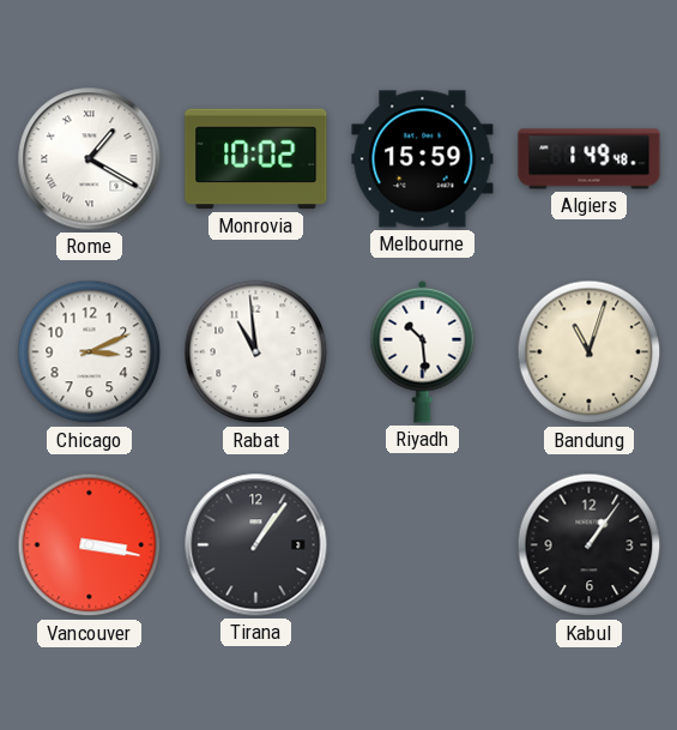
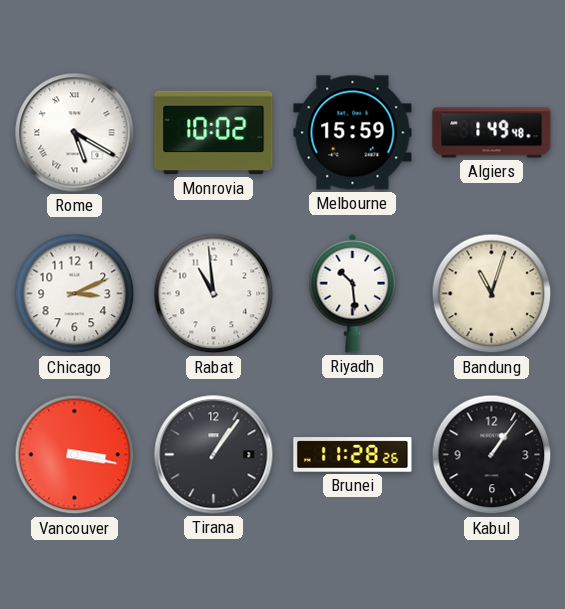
Rome: 1:20 -> 5:20 (75, 133)
Brunei: none -> 11:28 (353, 455)
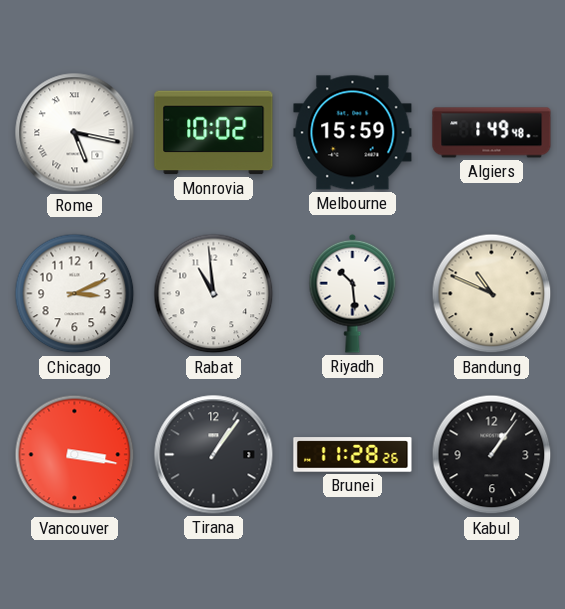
Rome: 5:20 -> 5:17 (75, 133)
Bandung: 11:03 -> 10:49 (492, 294)
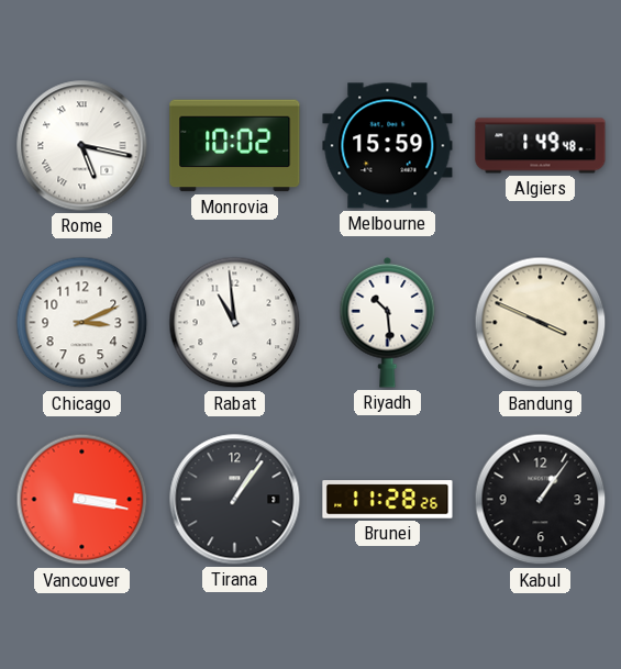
Bandung: 10:49 -> 3:49 (541, 323)
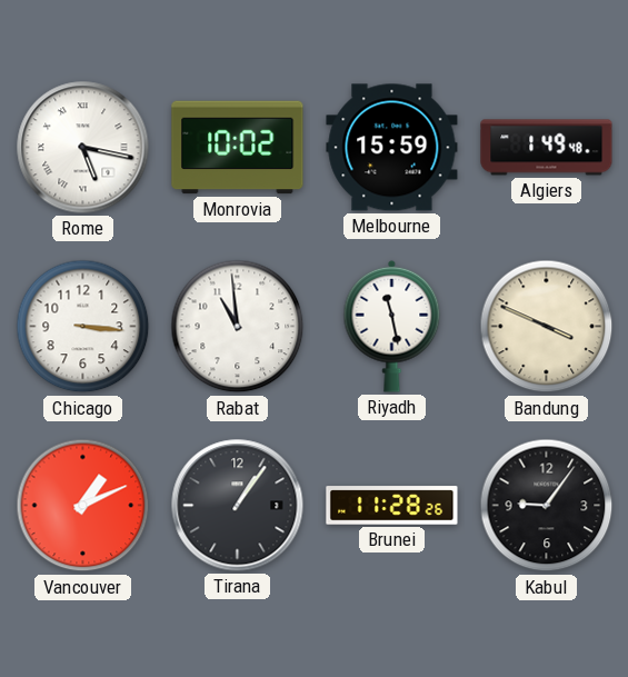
Chicago: 3:11 -> 3:16 (83, 327)
Riyadh: 10:29 -> 11:28 (392, 326)
Vancouver: 3:17 -> 1:11 (83, 506)
Kabul: 1:06 -> 9:06 (547, 506)
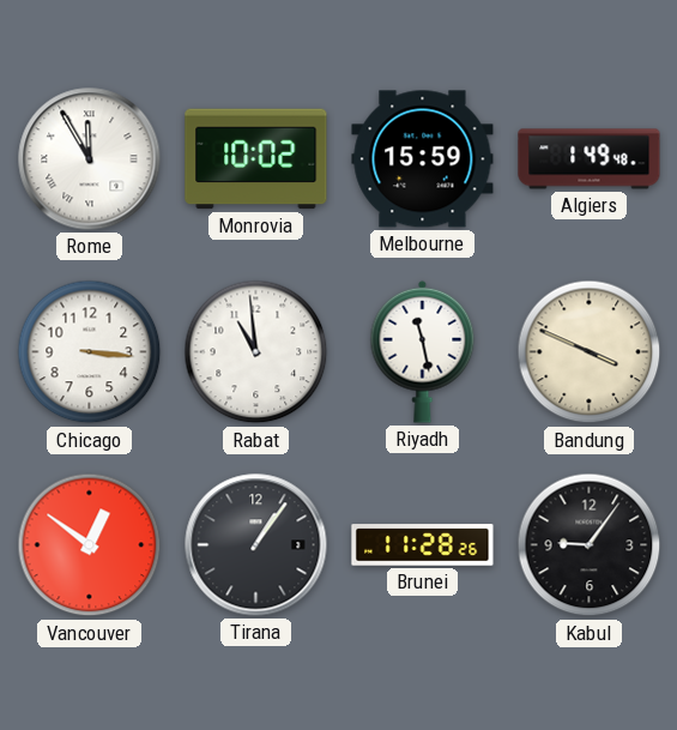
Rome: 5:17 -> 11:55 (90, 159)
Vancouver: 1:11 -> 12:51 (90, 545)
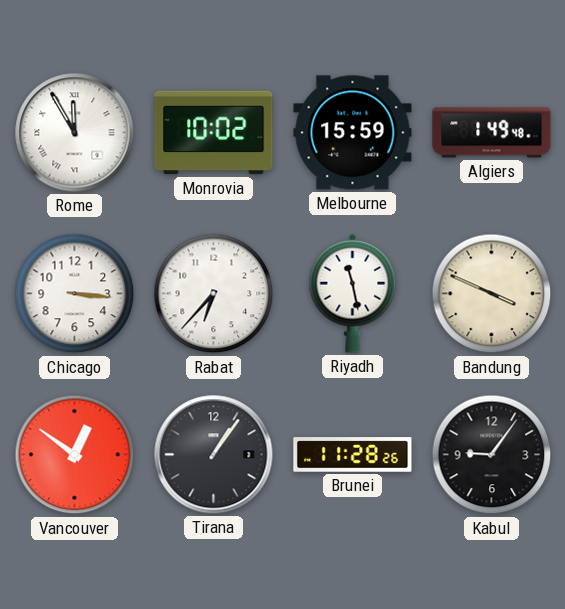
Rabat: 10:59 -> 6:37 (214, 294)
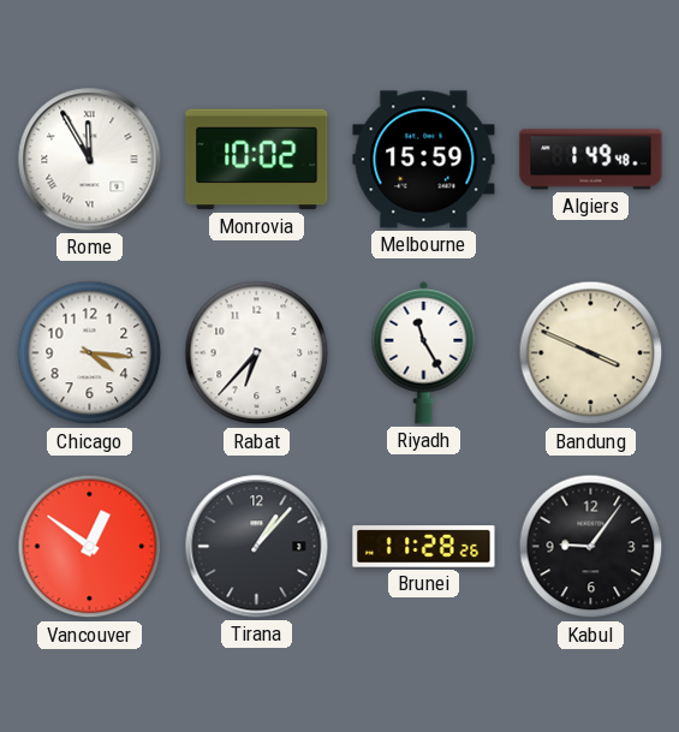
Chicago: 3:16 -> 4:16 (90, 353)
Riyadh: 11:28 -> 11:25 (424, 352)
Tirana: 1:06 -> 1:07 (257, 547)
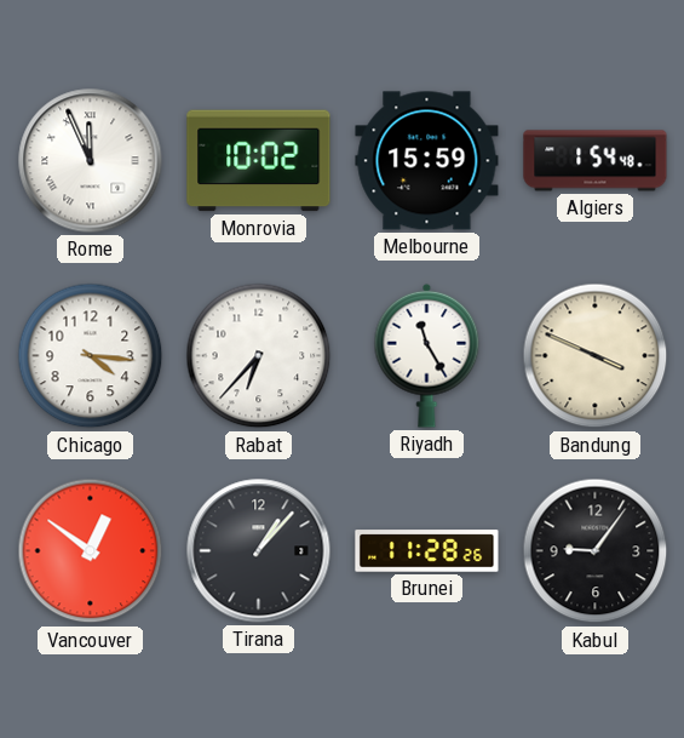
Rome: 11:55 -> 11:56 (91, 161)
Algiers: 1:49 -> 1:54 (596, 161)
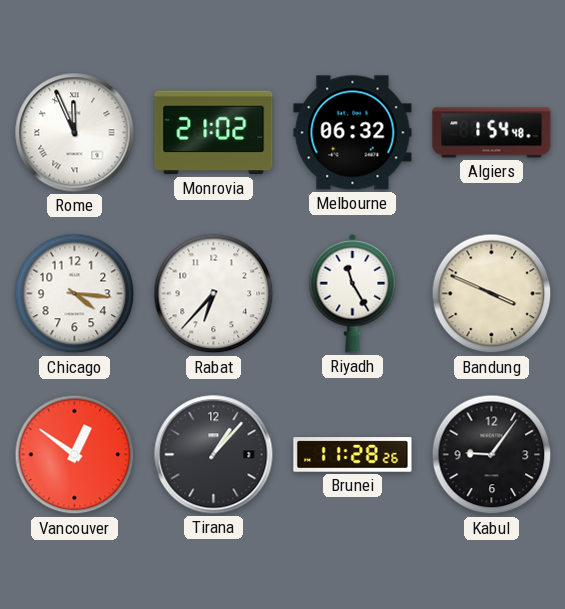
Monrovia: 10:02 -> 21:02 (214, 133)
Melbourne: 15:59 -> 06:32 (353, 133)
